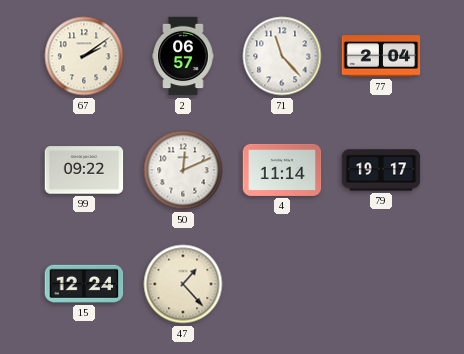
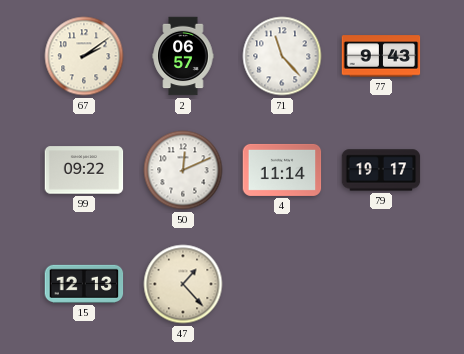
77: 2:04 -> 9:43 (381, 56)
15: 12:24 -> 12:13 (84, 284)
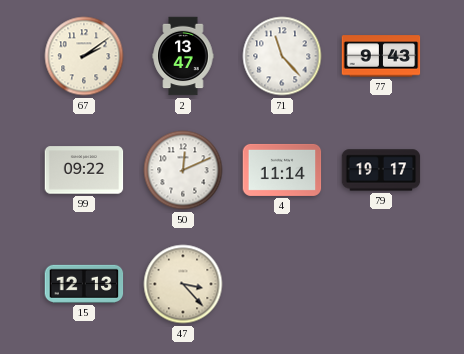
2: 06:57 -> 13:47 (183, 56)
47: 1:23 -> 3:23 (183, 284)
